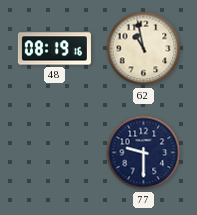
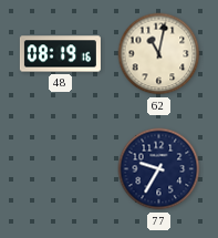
62: 10:58 -> 11:02 (159, 54)
77: 9:30 -> 9:35 (159, 169)
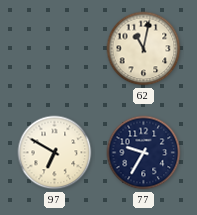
48: 08:19 -> none (60, 54)
97: none -> 6:50 (55, 153)
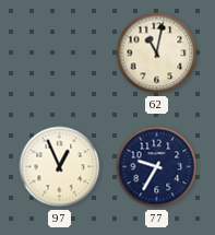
97: 6:50 -> 12:56 (60, 167)
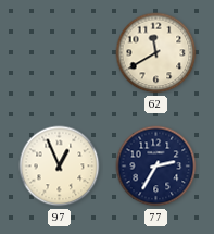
62: 11:02 -> 11:40 (156, 53)
77: 9:35 -> 2:35 (156, 167)
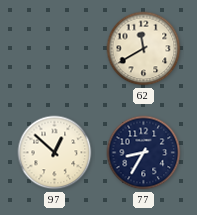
97: 12:56 -> 12:52 (55, 153)
77: 2:35 -> 8:35 (144, 153)
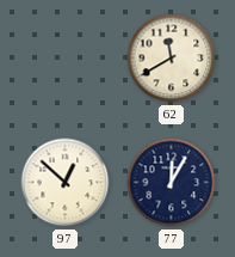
77: 8:35 -> 12:05 (172, 183)
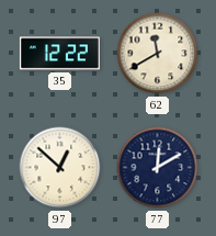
35: none -> 12:22 (59, 54)
77: 12:05 -> 12:10 (158, 168)
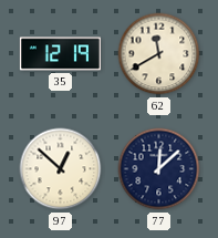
35: 12:22 -> 12:19 (60, 54)
77: 12:10 -> 12:08 (159, 169)
